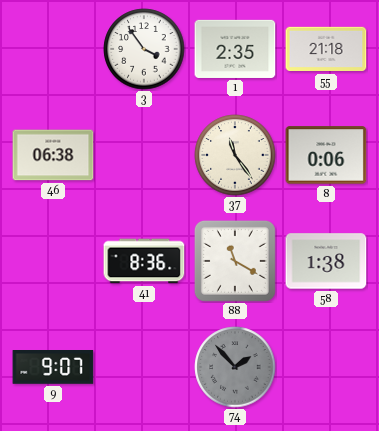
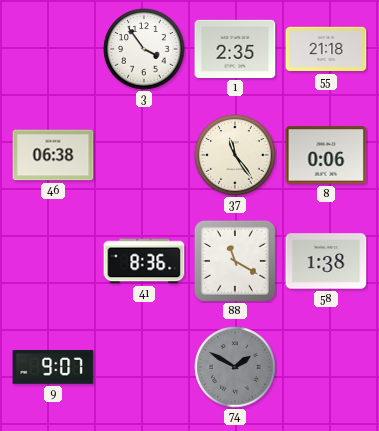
74: 1:53 -> 1:50 (235, 367)
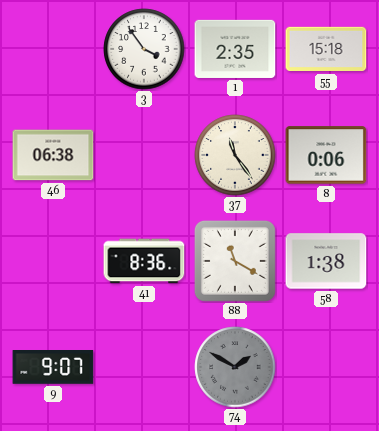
55: 21:18 -> 15:18 (326, 49)
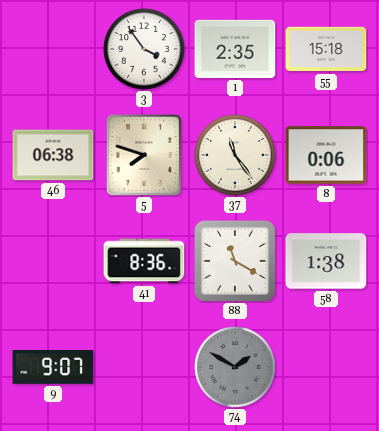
5: none -> 7:48 (144, 155)
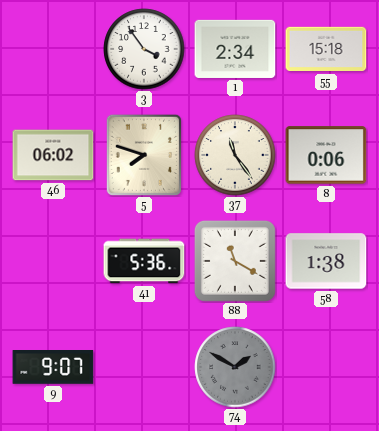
1: 2:35 -> 2:34 (235, 49)
46: 06:38 -> 06:02 (53, 155)
41: 8:36 -> 5:36 (144, 261)
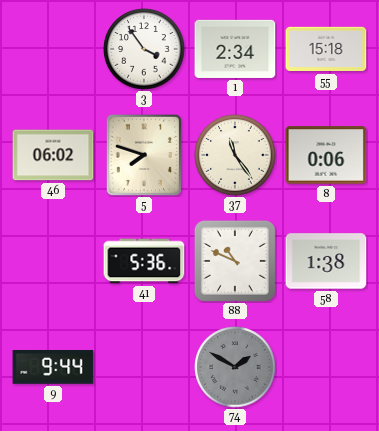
88: 11:20 -> 10:49 (235, 261)
9: 9:07 -> 9:44 (53, 368)
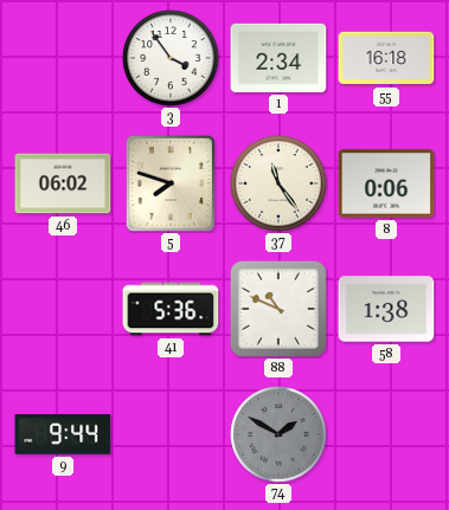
55: 15:18 -> 16:18 (386, 58)
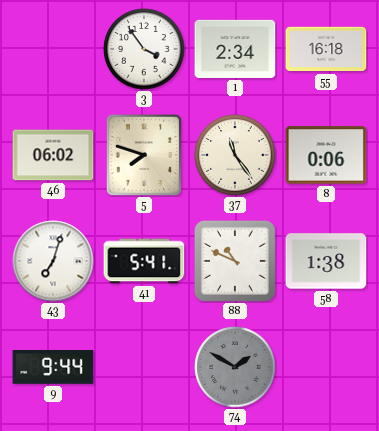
43: none -> 7:03 (53, 261)
41: 5:36 -> 5:41 (144, 261)
